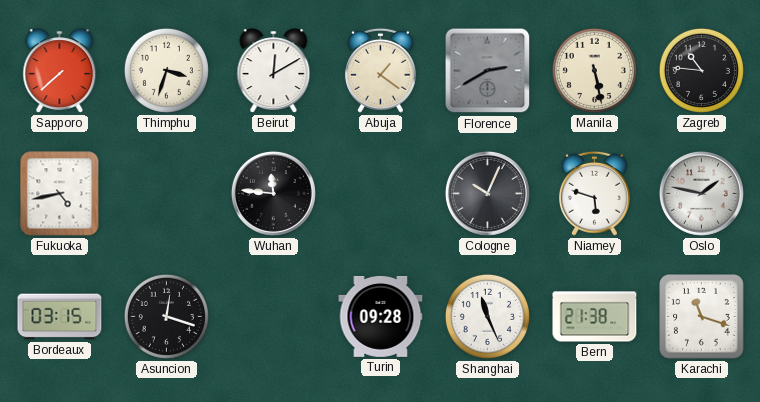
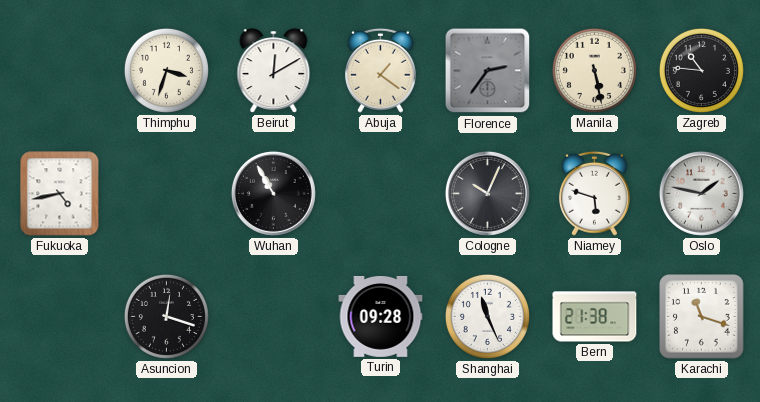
Sapporo: 7:38 -> none (60, 71)
Florence: 2:40 -> 2:36 (488, 71)
Wuhan: 11:46 -> 10:55 (273, 193)
Bordeaux: 03:15 -> none (60, 317)
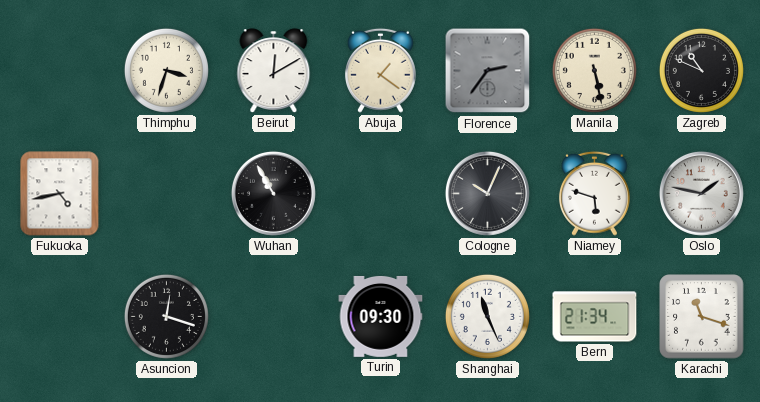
Zagreb: 10:46 -> 10:49 (701, 70)
Turin: 09:28 -> 09:30 (381, 316)
Bern: 21:38 -> 21:34 (595, 317)
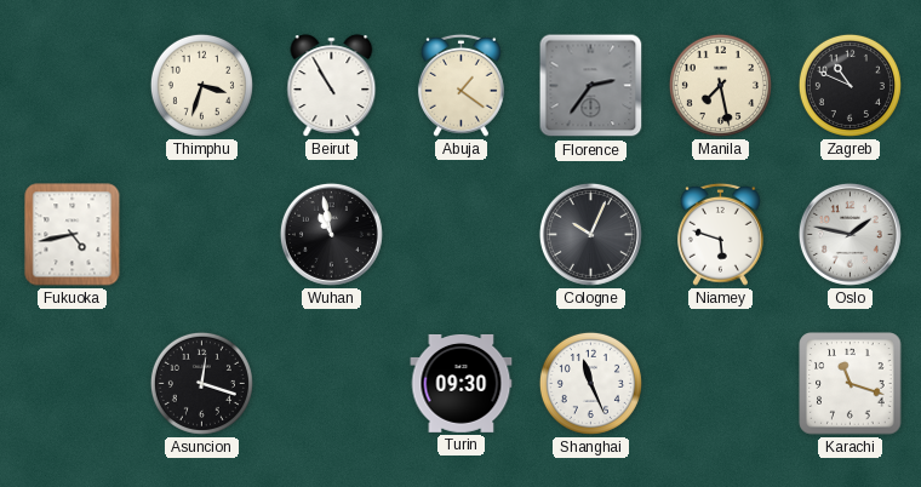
Beirut: 12:10 -> 10:55 (332, 86)
Manila: 5:28 -> 7:28 (720, 85)
Wuhan: 10:55 -> 10:58 (331, 234)
Bern: 21:34 -> none (595, 317)
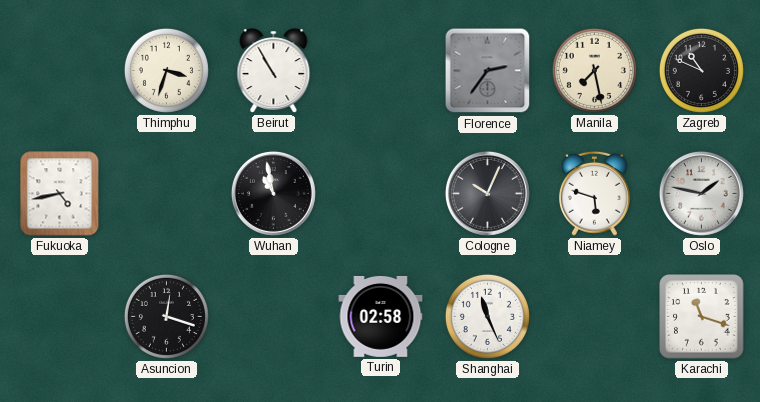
Abuja: 1:21 -> none (460, 85)
Turin: 09:30 -> 02:58 (381, 316)
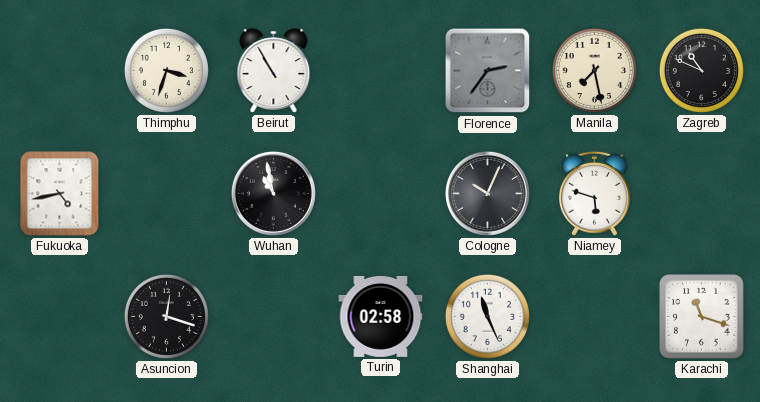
Oslo: 1:47 -> none (701, 193)
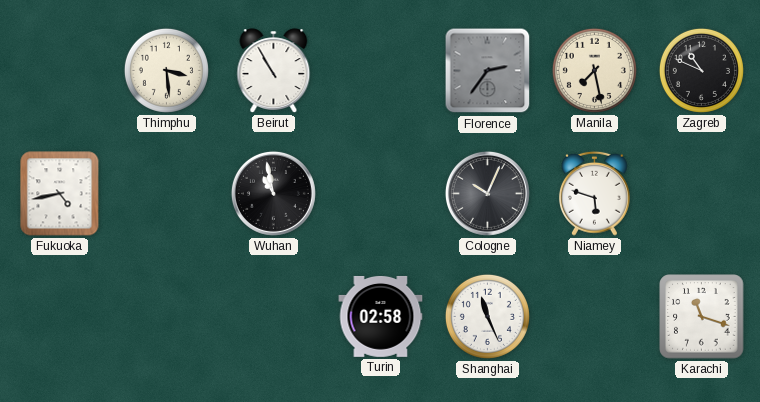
Thimphu: 3:33 -> 3:29 (166, 70)
Asuncion: 12:18 -> none (166, 316)
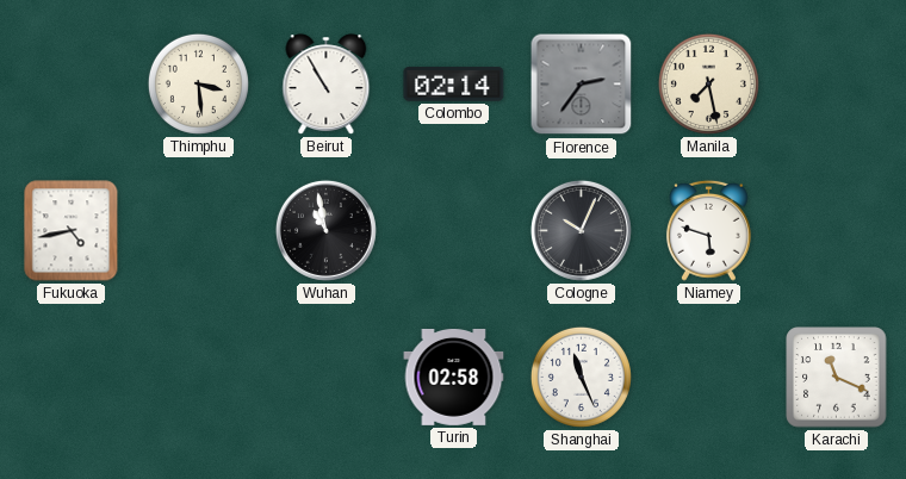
Colombo: none -> 02:14 (454, 85)
Zagreb: 10:49 -> none (701, 70)
Karachi: 11:18 -> 11:19 (837, 378)
